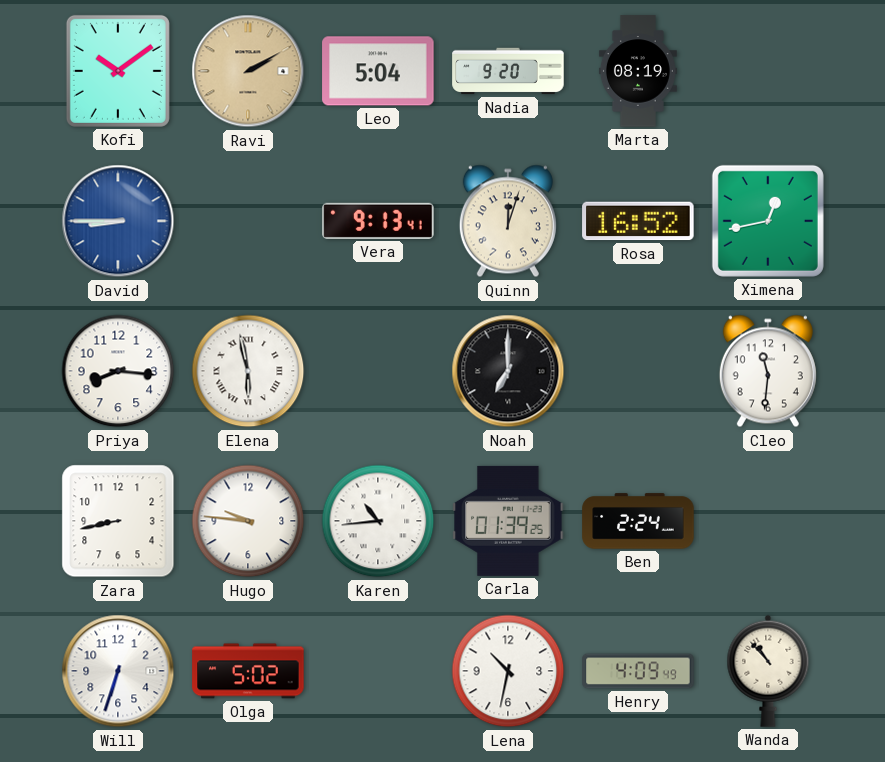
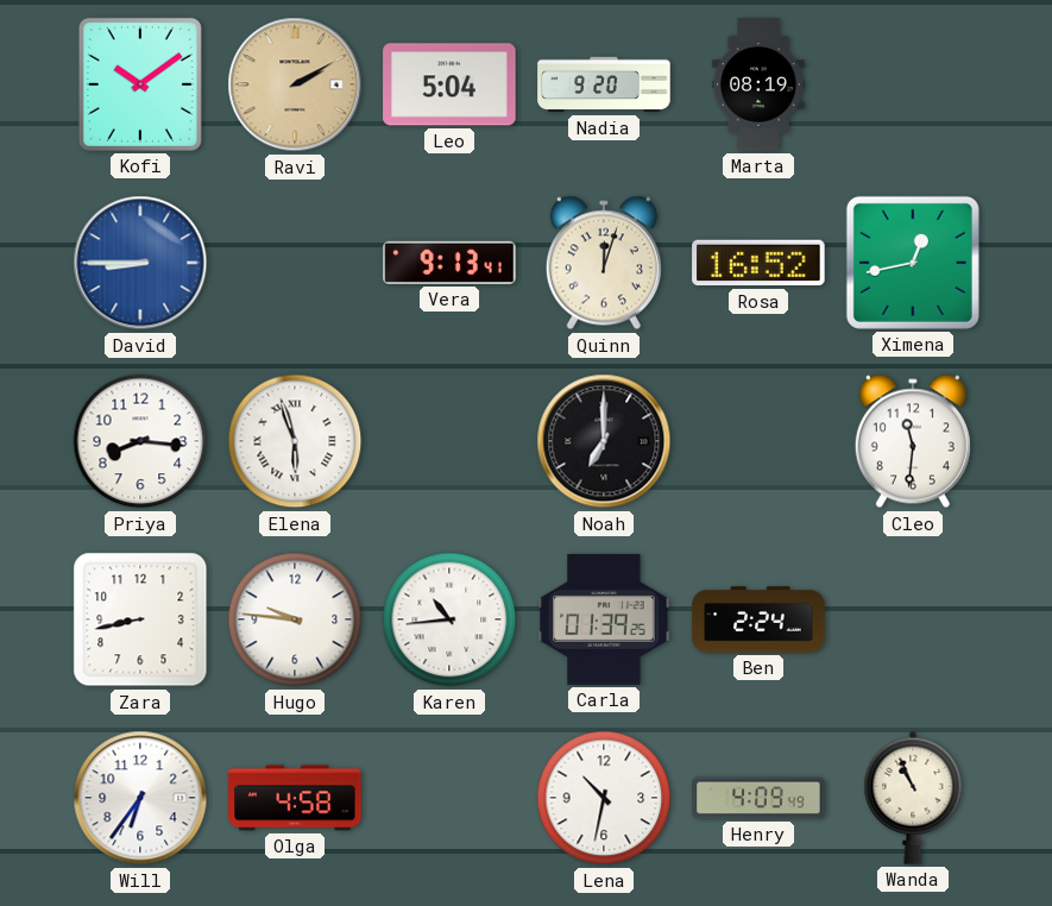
Elena: 5:58 -> 5:57 (295, 441)
Will: 6:33 -> 6:36 (140, 798)
Olga: 5:02 -> 4:58 (295, 798)
Wanda: 10:53 -> 10:56 (913, 798)
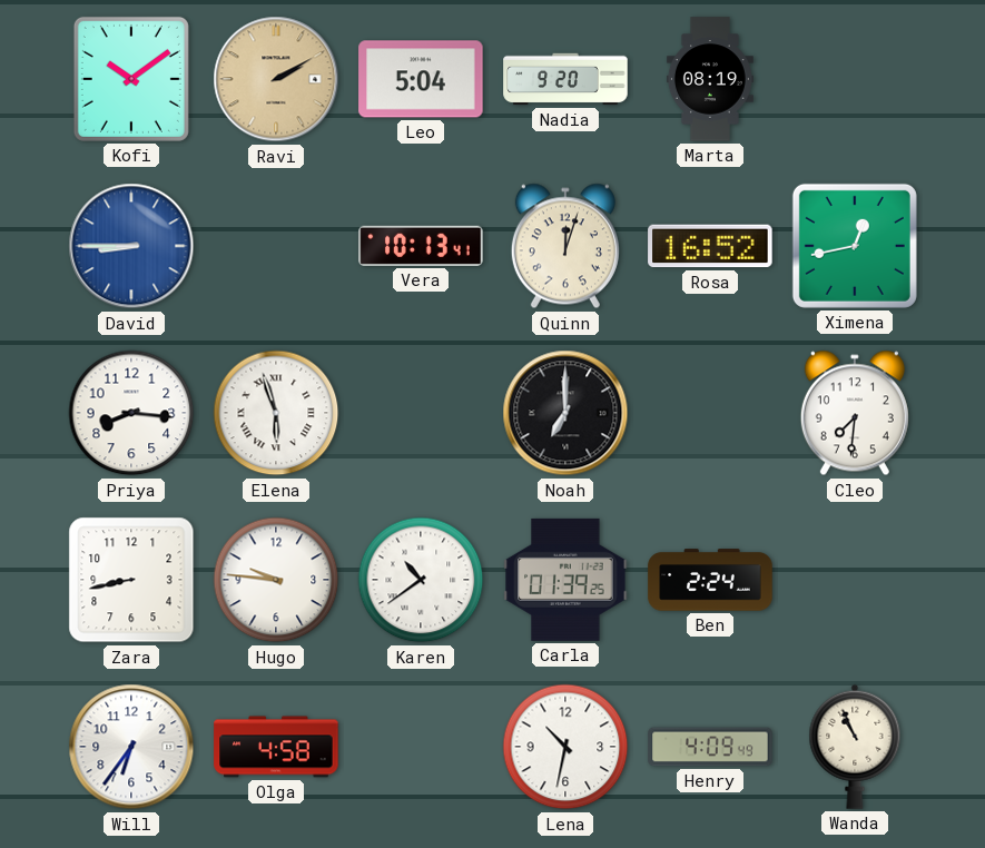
Vera: 9:13 -> 10:13 (421, 246)
Cleo: 11:31 -> 7:31 (855, 413)
Karen: 10:44 -> 10:39 (421, 580)
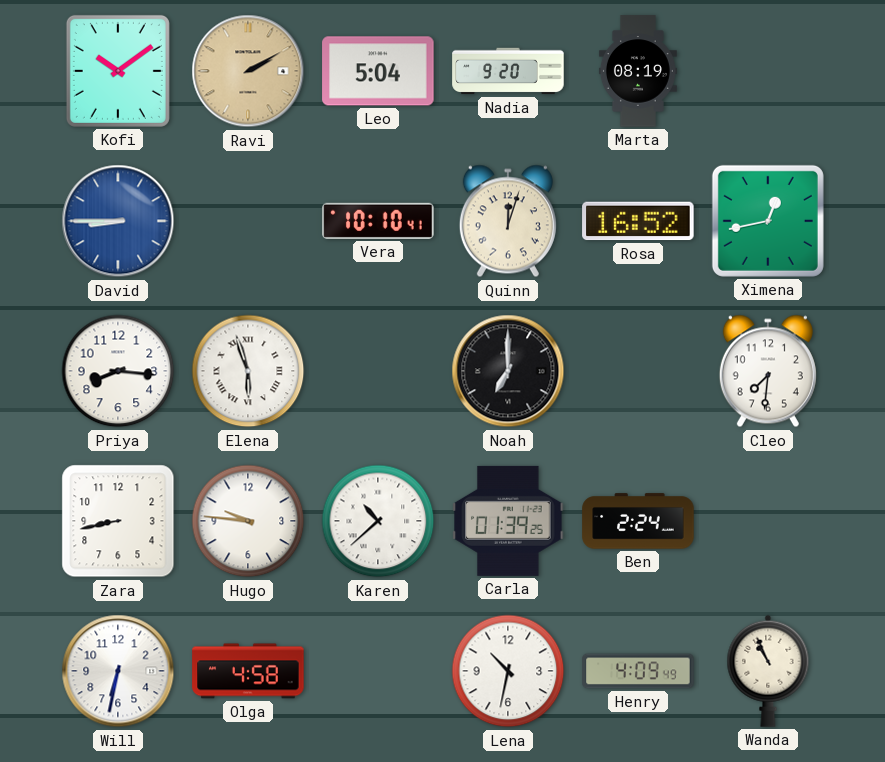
Vera: 10:13 -> 10:10 (378, 221)
Karen: 10:39 -> 10:38 (378, 521)
Will: 6:36 -> 6:32 (118, 671)
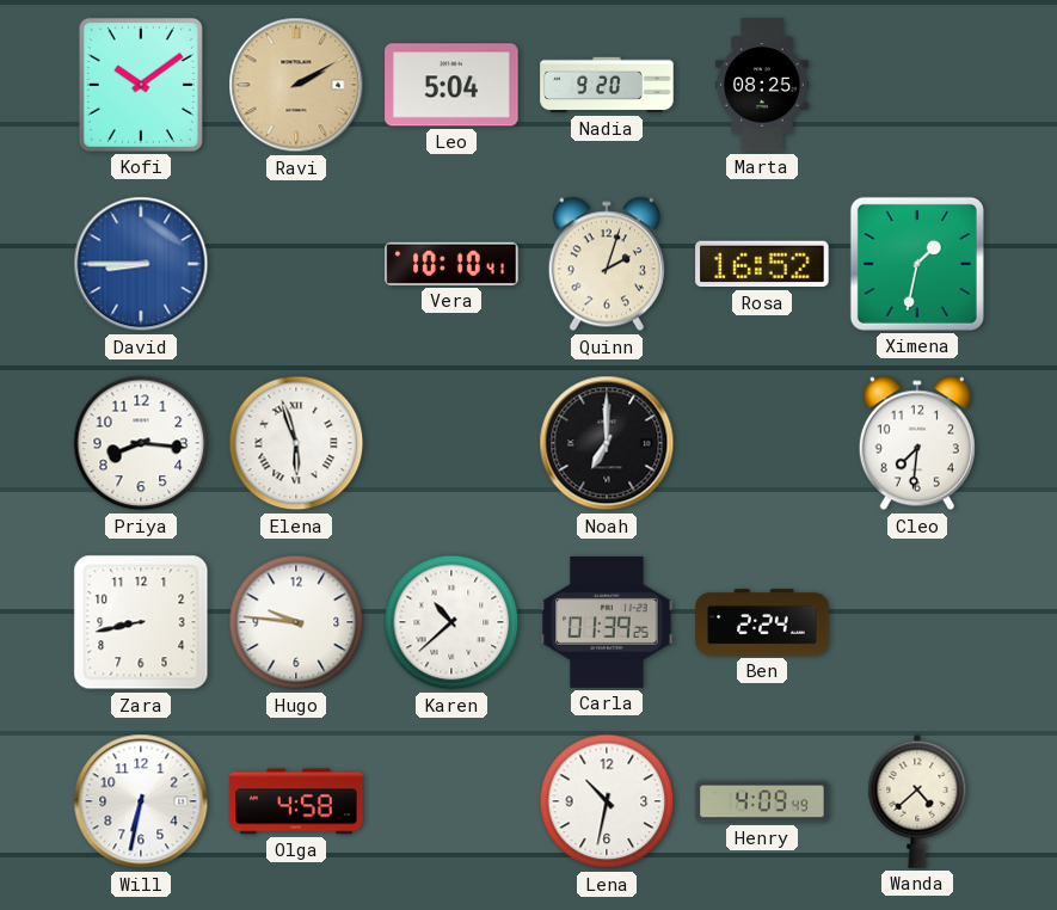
Marta: 08:19 -> 08:25 (762, 85)
Quinn: 12:03 -> 2:03 (607, 264)
Ximena: 12:43 -> 1:32 (917, 264)
Wanda: 10:56 -> 4:38 (917, 801)
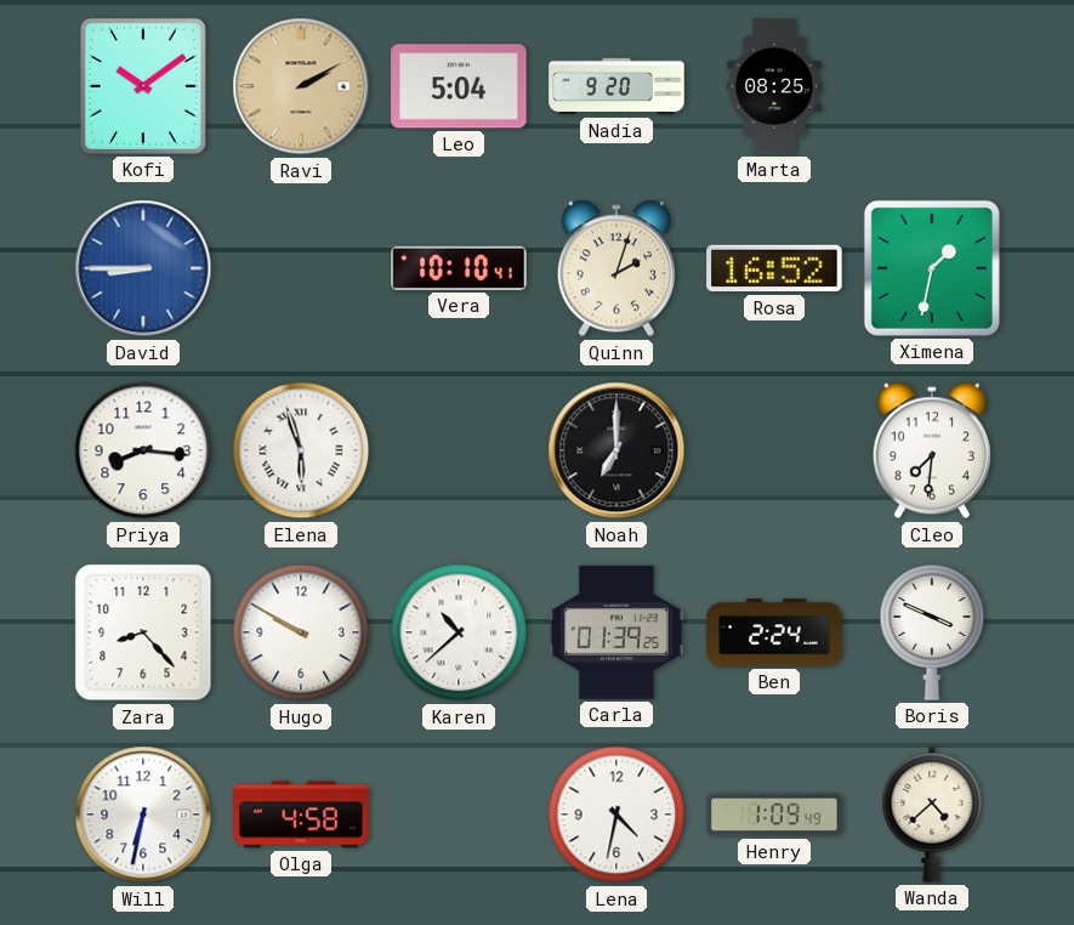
Zara: 8:43 -> 8:23 (143, 632)
Hugo: 9:46 -> 9:50 (301, 632)
Boris: none -> 3:49 (932, 632)
Lena: 10:32 -> 4:32 (616, 815)
Henry: 4:09 -> 1:09 (774, 815)
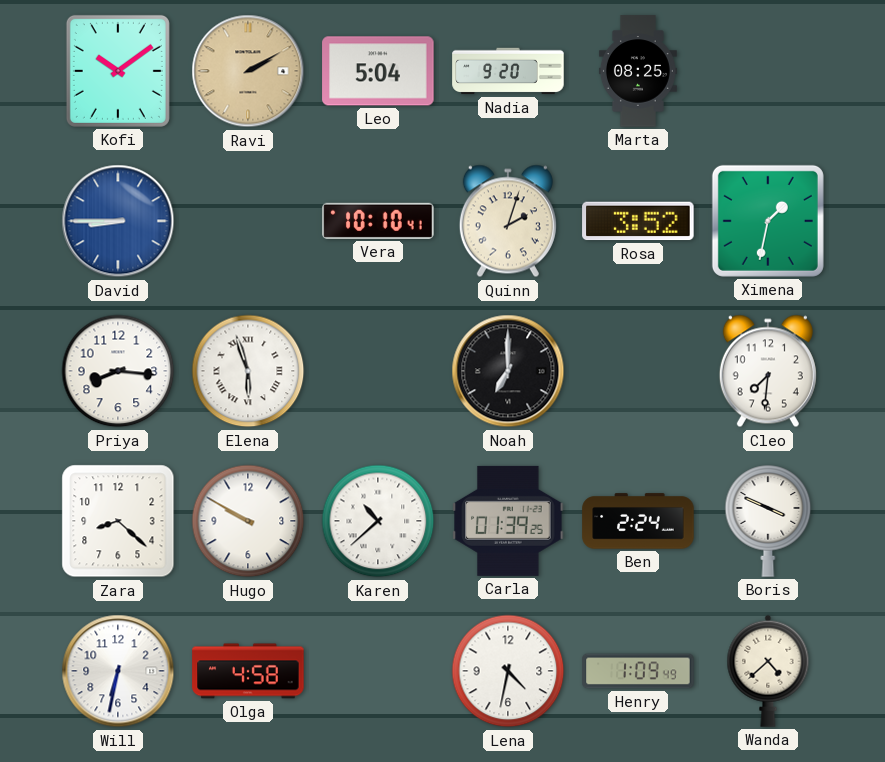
Rosa: 16:52 -> 3:52 (638, 221)
Zara: 8:23 -> 8:22 (118, 521)
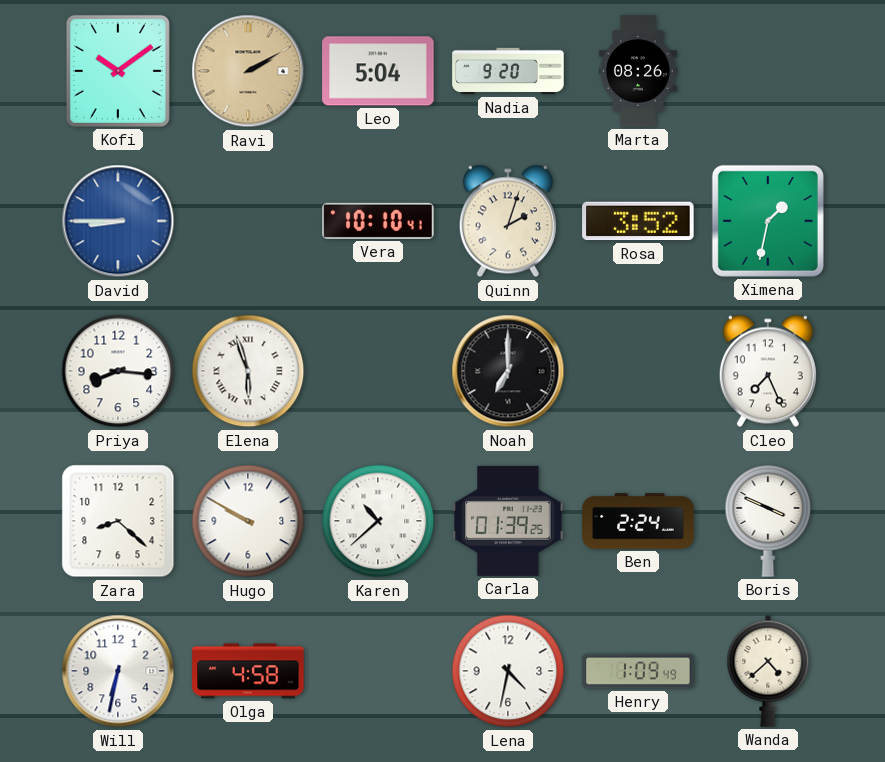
Marta: 08:25 -> 08:26 (638, 71)
Cleo: 7:31 -> 7:26 (768, 371)
